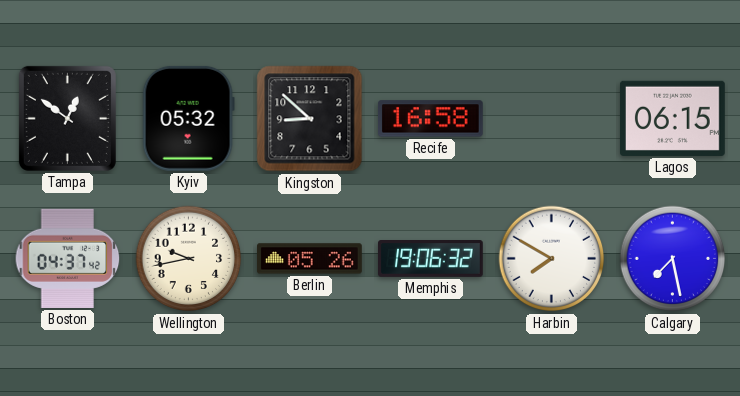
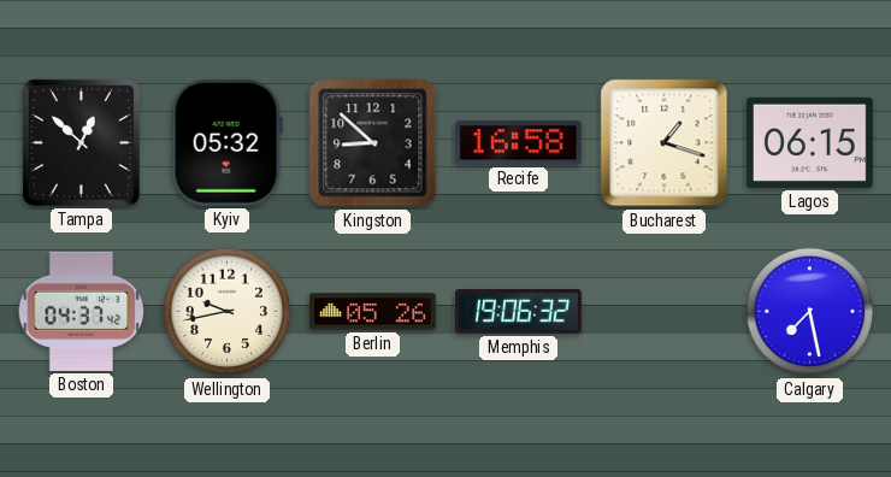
Tampa: 12:51 -> 12:52 (81, 142)
Bucharest: none -> 1:18 (665, 143)
Harbin: 7:50 -> none (552, 259)
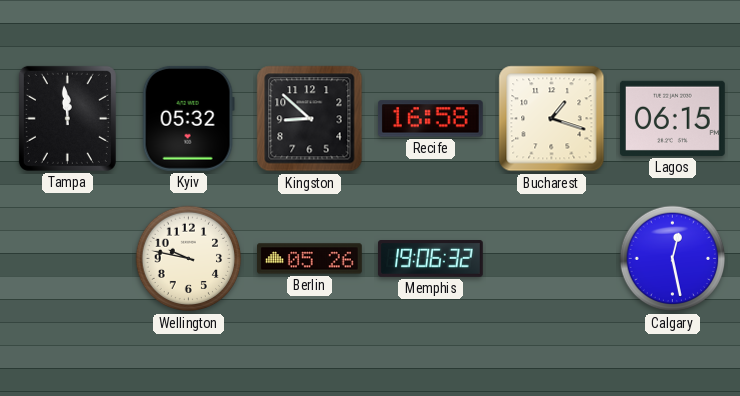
Tampa: 12:52 -> 11:59 (67, 118)
Boston: 04:37 -> none (82, 311)
Wellington: 9:43 -> 9:47 (189, 259)
Calgary: 7:28 -> 12:28 (673, 259)
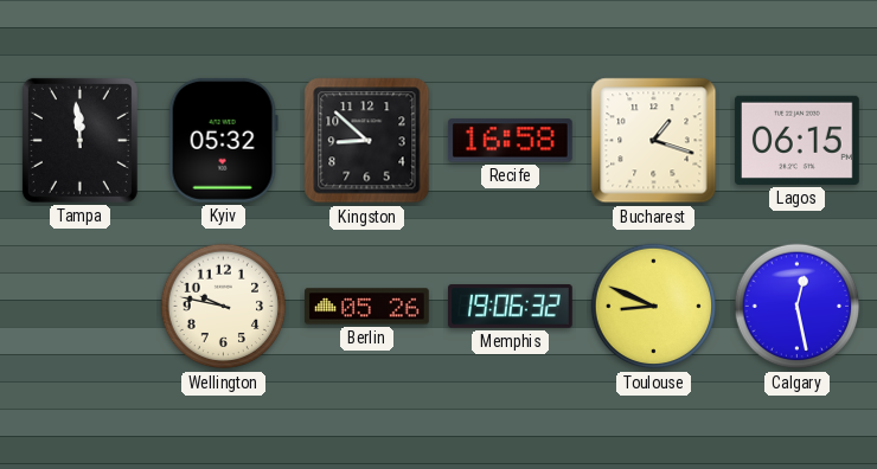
Toulouse: none -> 8:49 (654, 307)
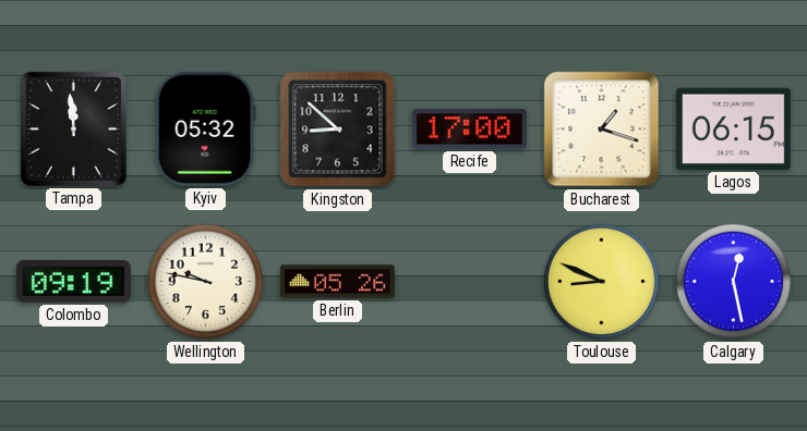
Recife: 16:58 -> 17:00 (469, 130)
Colombo: none -> 09:19 (73, 282)
Memphis: 19:06 -> none (511, 307)
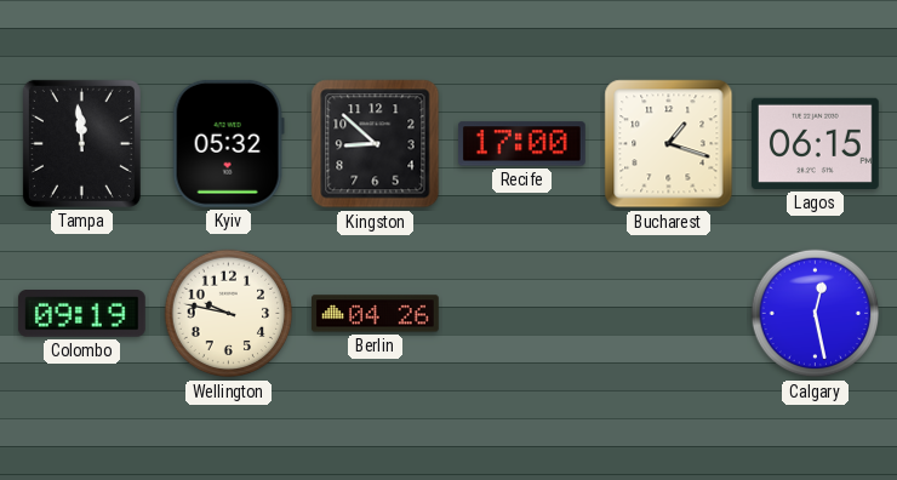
Berlin: 05:26 -> 04:26 (376, 314)
Toulouse: 8:49 -> none (602, 282)
